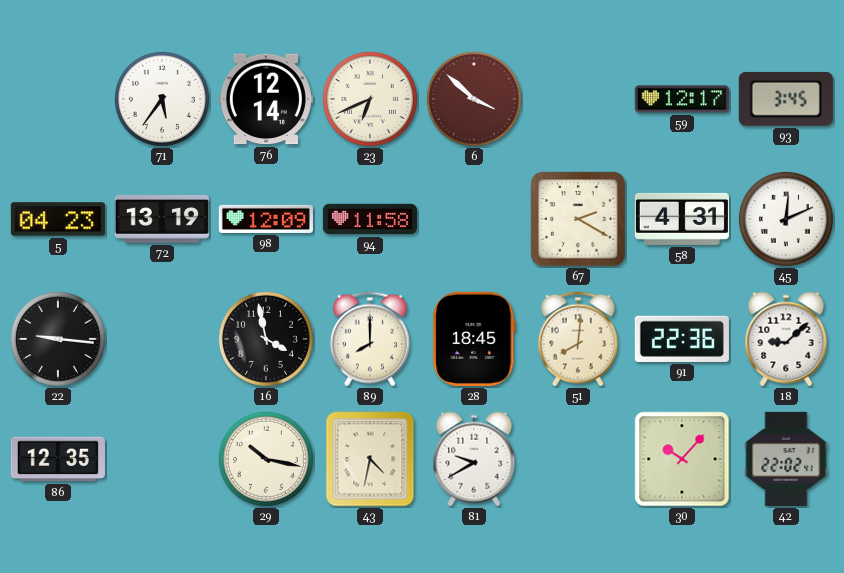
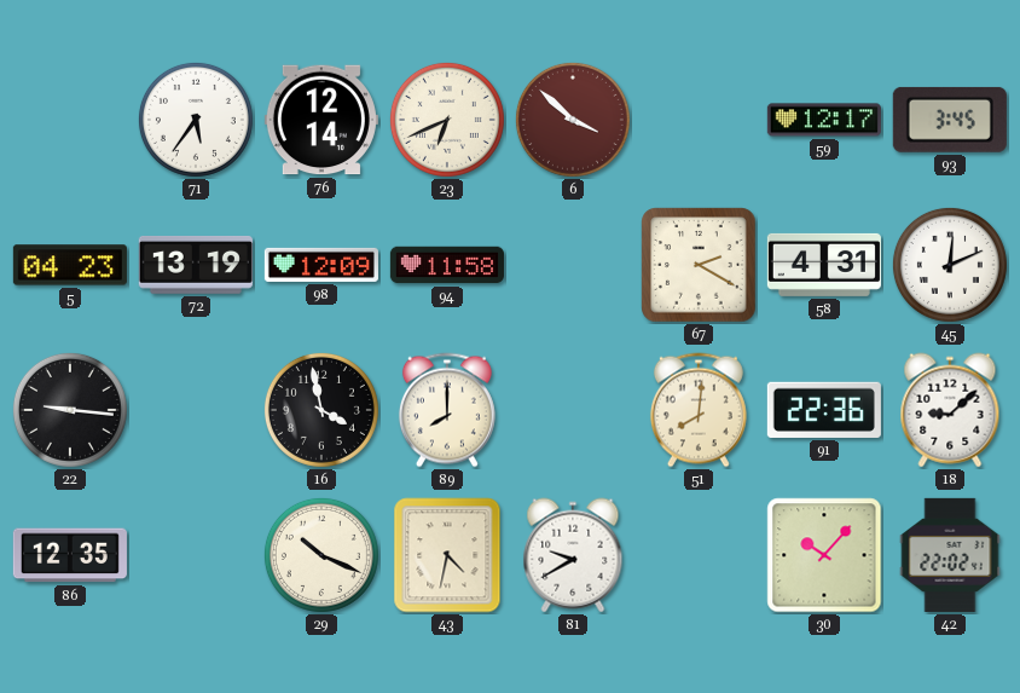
28: 18:45 -> none (474, 339)
29: 10:17 -> 10:19 (321, 555)
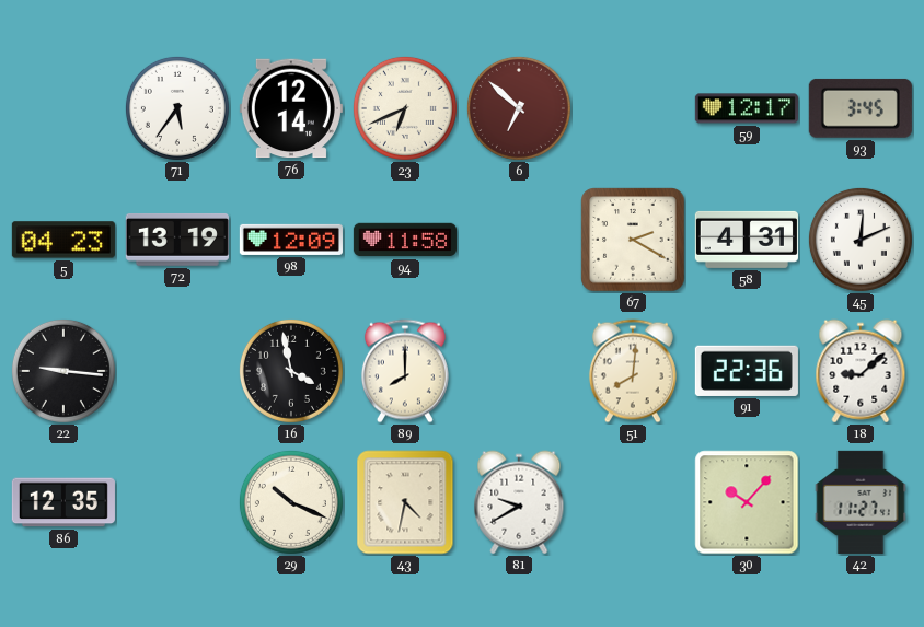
6: 3:52 -> 6:52 (519, 108)
42: 22:02 -> 11:27 (861, 502)
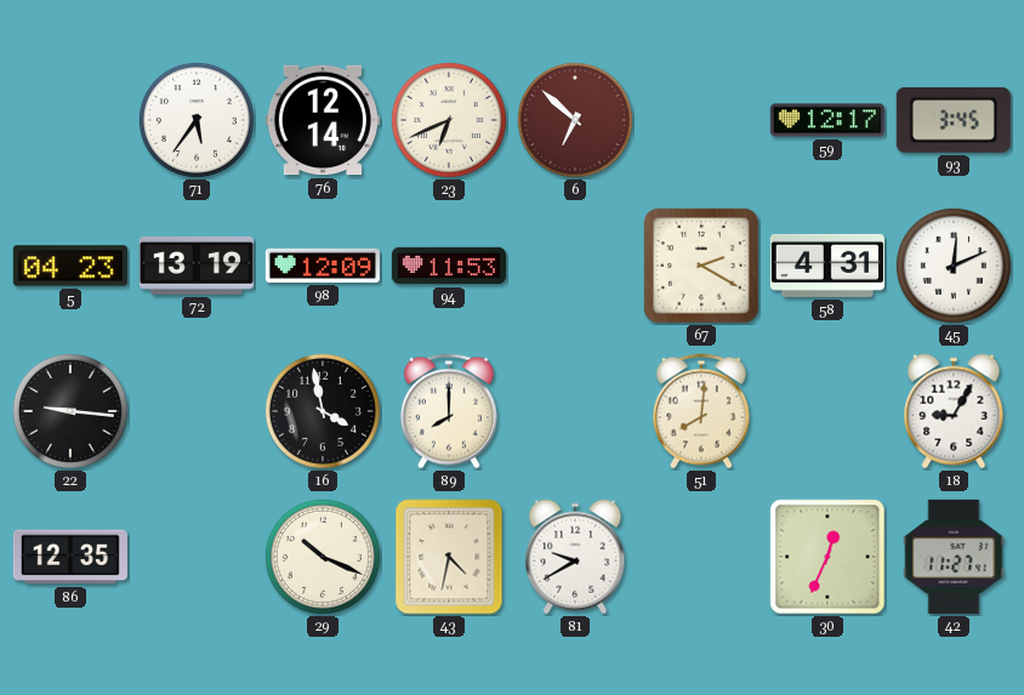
94: 11:58 -> 11:53 (449, 266)
91: 22:36 -> none (747, 371)
18: 9:08 -> 9:05 (954, 411)
30: 10:07 -> 12:34 (827, 557)
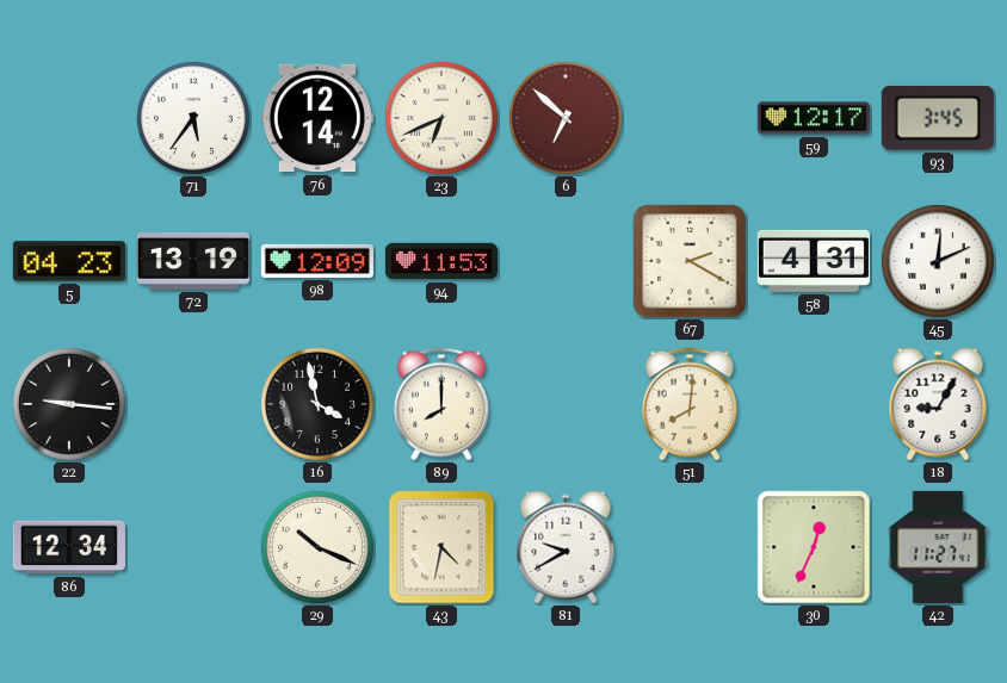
86: 12:35 -> 12:34 (69, 547)
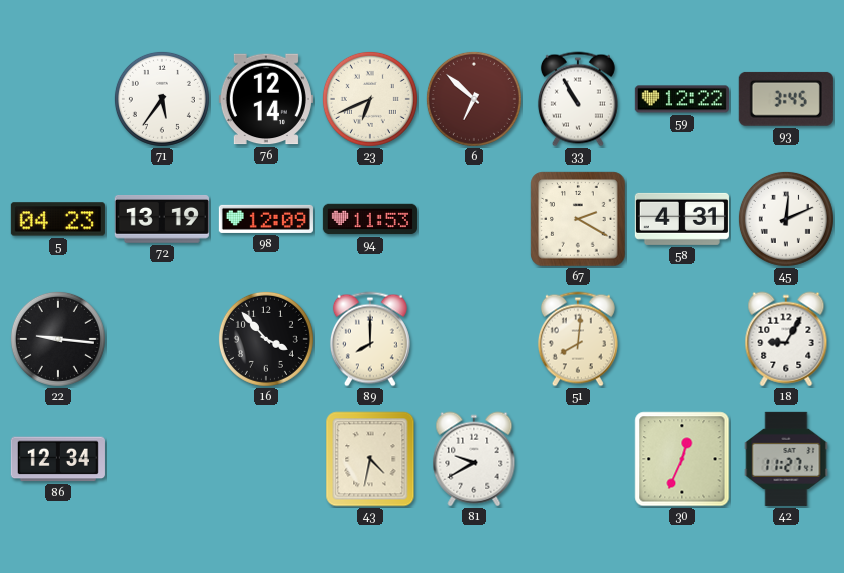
33: none -> 10:55 (578, 99)
59: 12:17 -> 12:22 (682, 99)
16: 3:58 -> 3:53 (266, 339)
29: 10:19 -> none (317, 547)
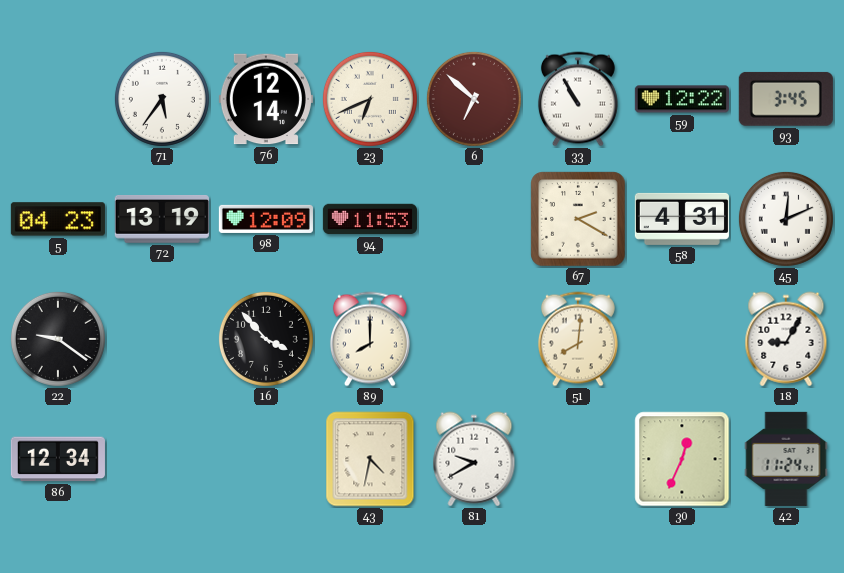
22: 9:16 -> 9:21 (58, 339)
42: 11:27 -> 11:24 (786, 459)
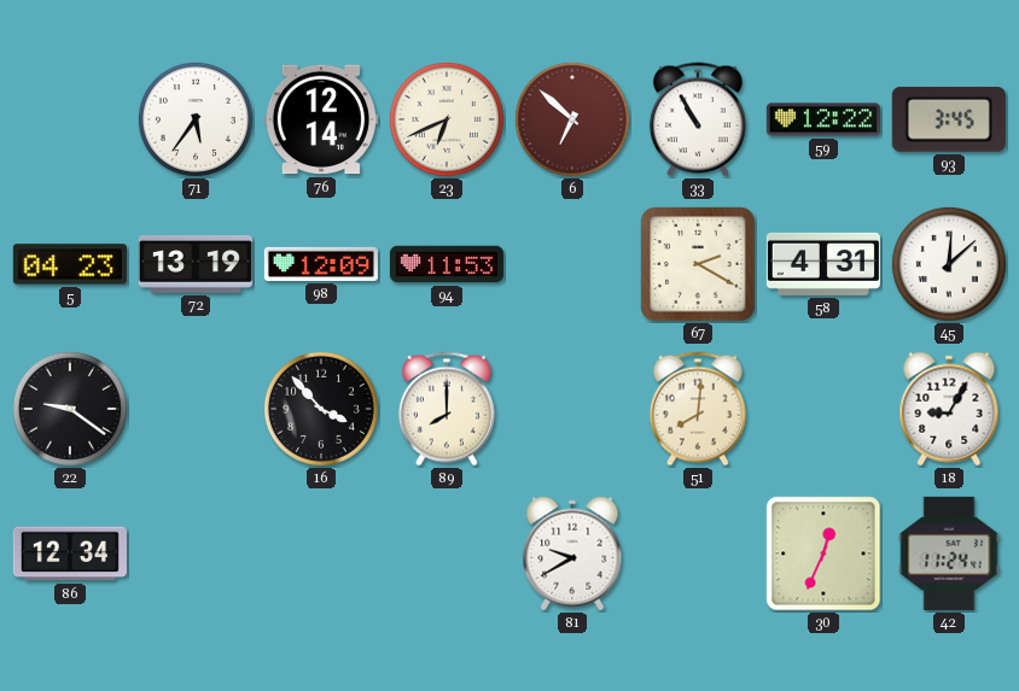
45: 12:11 -> 12:08 (949, 264)
43: 4:32 -> none (370, 459)
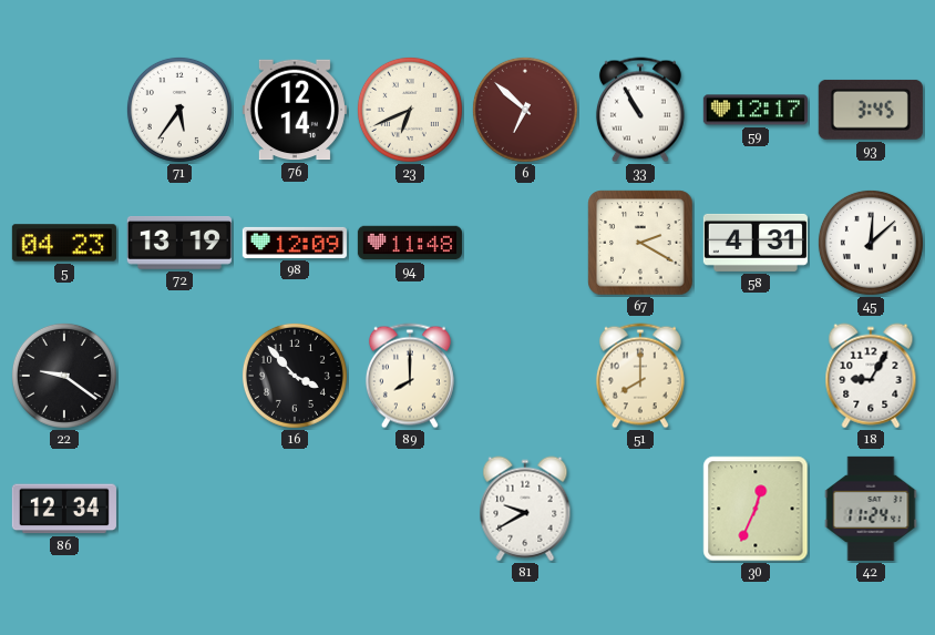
59: 12:22 -> 12:17 (756, 110)
94: 11:53 -> 11:48 (410, 243)
51: 8:01 -> 8:00 (640, 376)
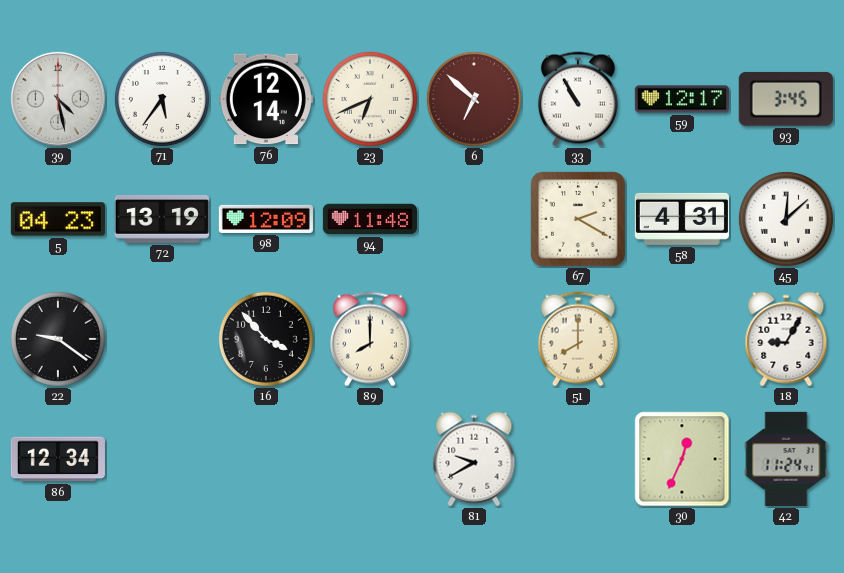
39: none -> 4:28 (58, 99)
